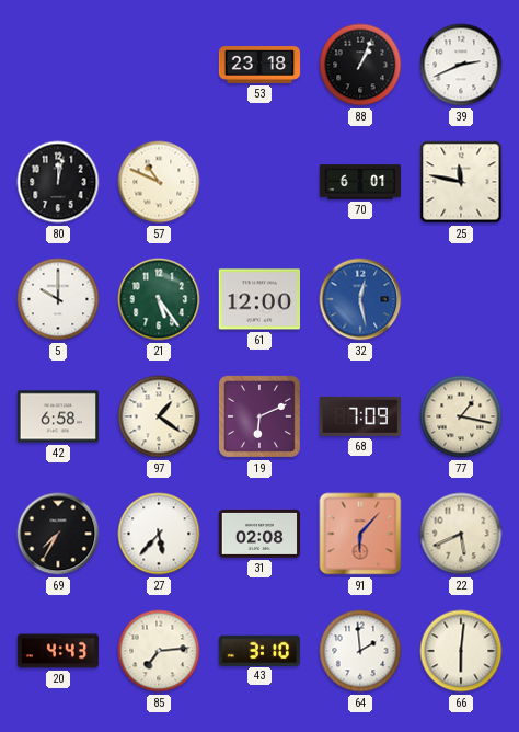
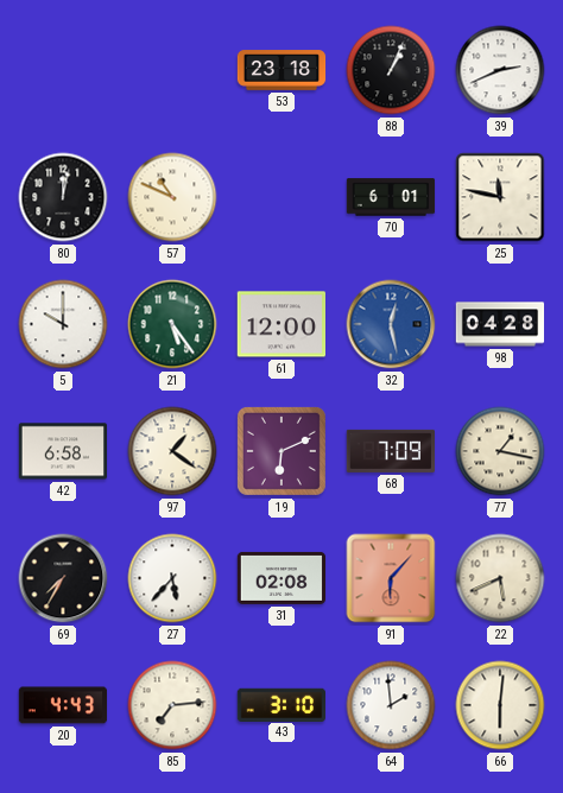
98: none -> 04:28 (500, 324)
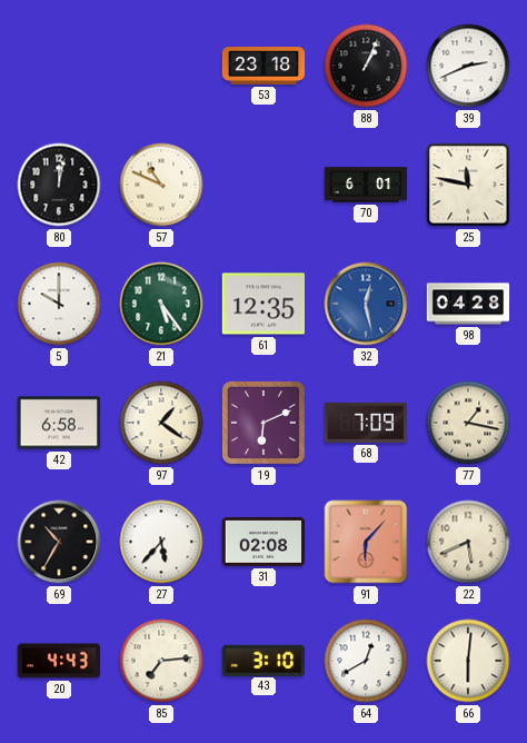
61: 12:00 -> 12:35 (262, 304)
69: 7:35 -> 10:35 (59, 542)
64: 1:59 -> 12:40 (366, 661)
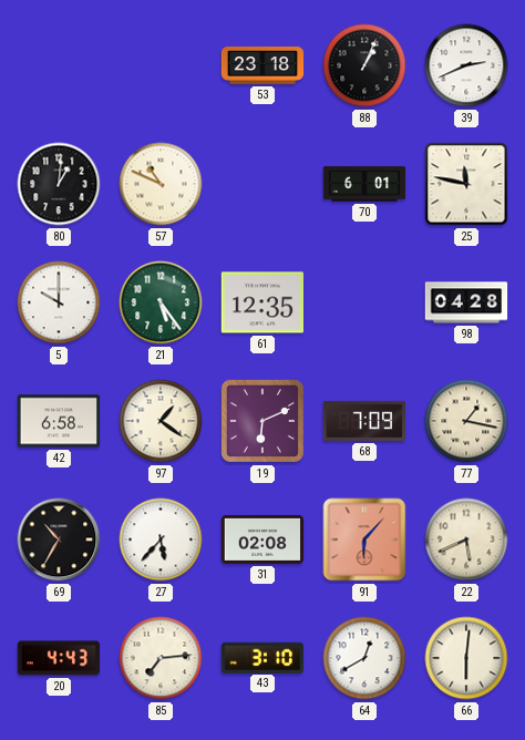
80: 12:02 -> 1:01 (59, 184)
32: 12:28 -> none (366, 304)
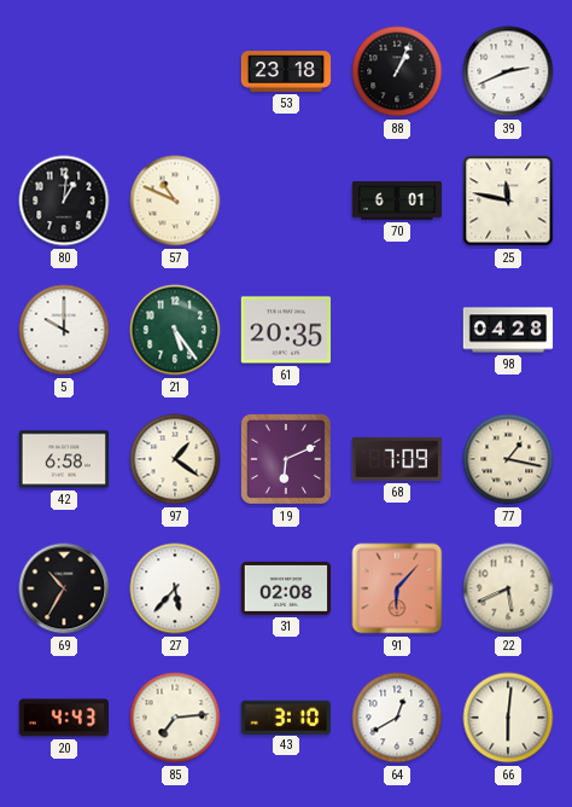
61: 12:35 -> 20:35 (285, 330)
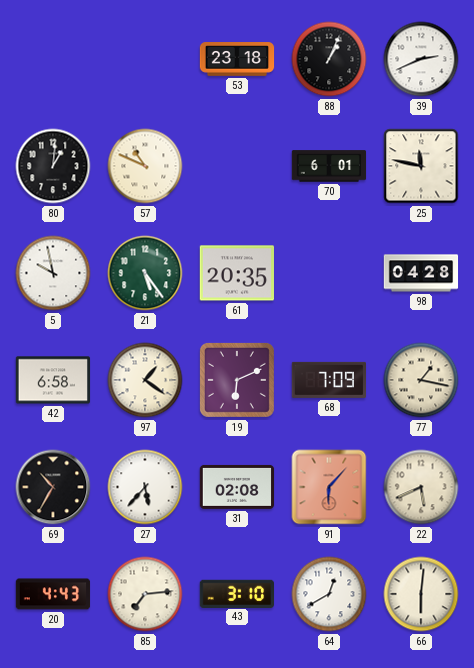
5: 10:00 -> 9:58 (53, 273)
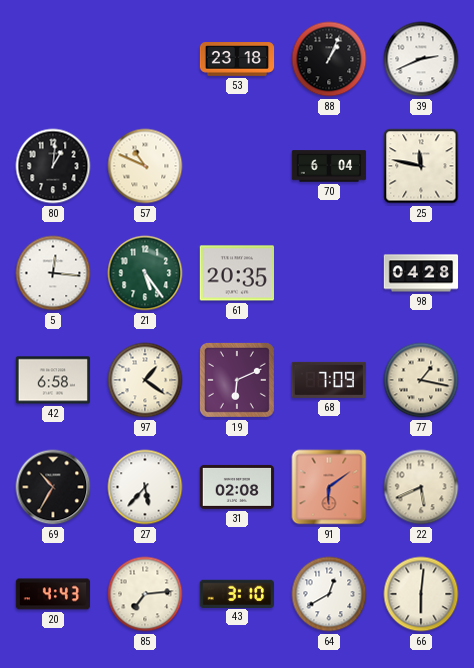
70: 6:01 -> 6:04 (329, 166)
5: 9:58 -> 12:16 (53, 273)
91: 6:07 -> 6:09 (329, 487)
